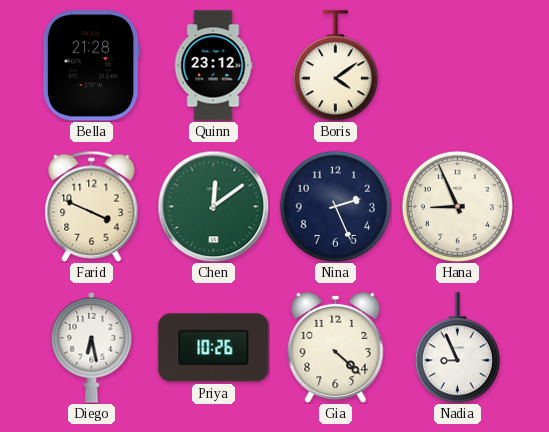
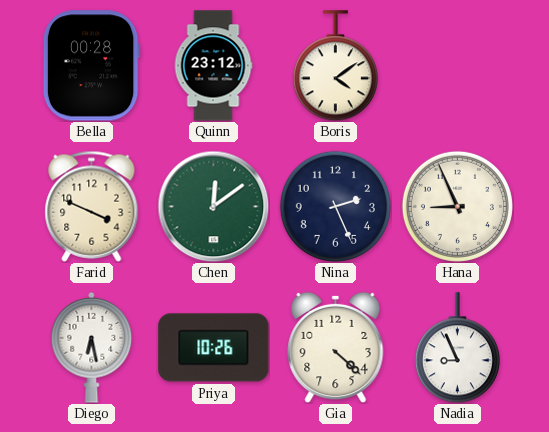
Bella: 21:28 -> 00:28 (91, 66)
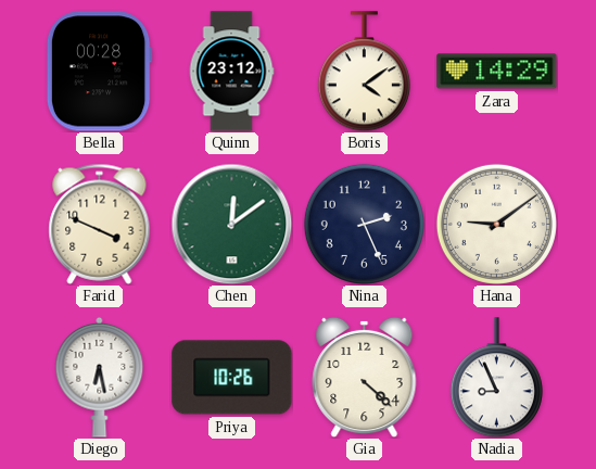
Zara: none -> 14:29 (497, 72)
Hana: 8:56 -> 9:09 (496, 224)
